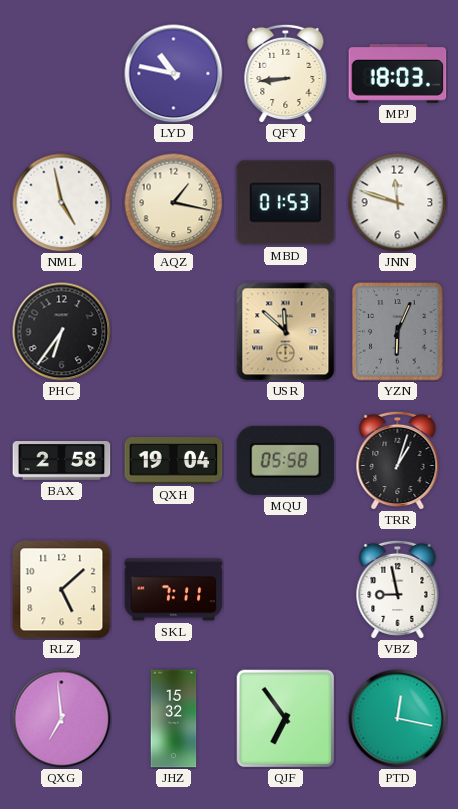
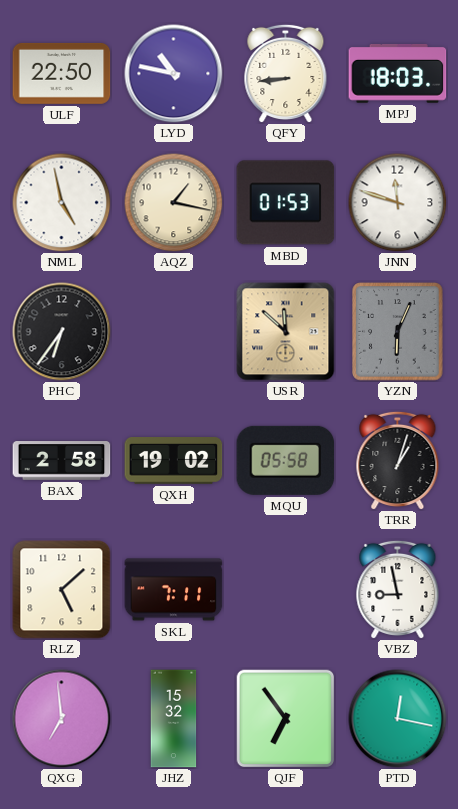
ULF: none -> 22:50 (62, 73)
QXH: 19:04 -> 19:02 (174, 461)
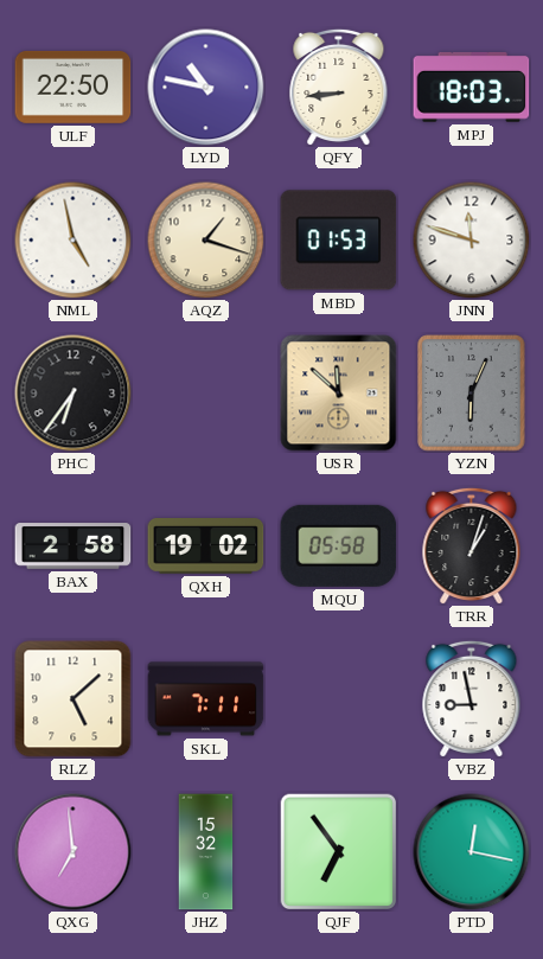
AQZ: 1:17 -> 1:18 (206, 241)
